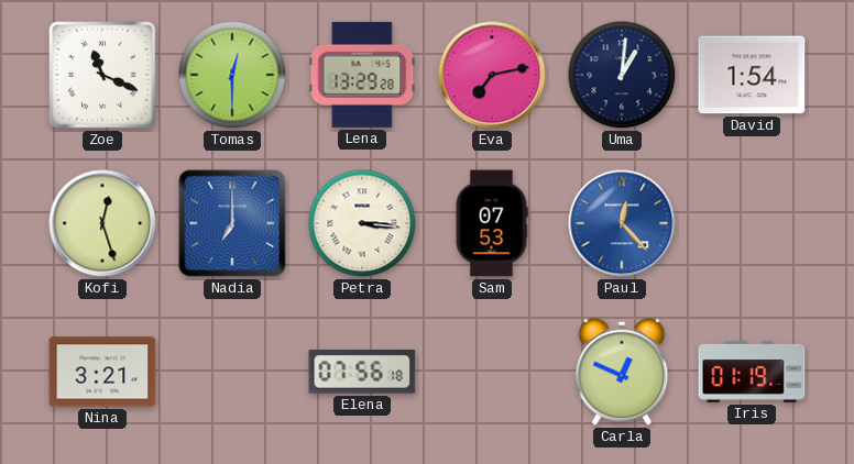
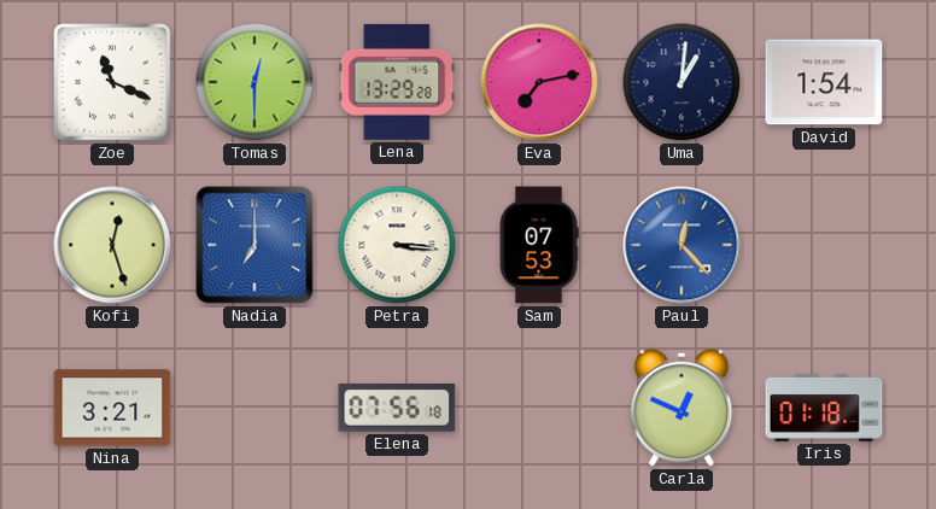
Iris: 01:19 -> 01:18 (824, 408)
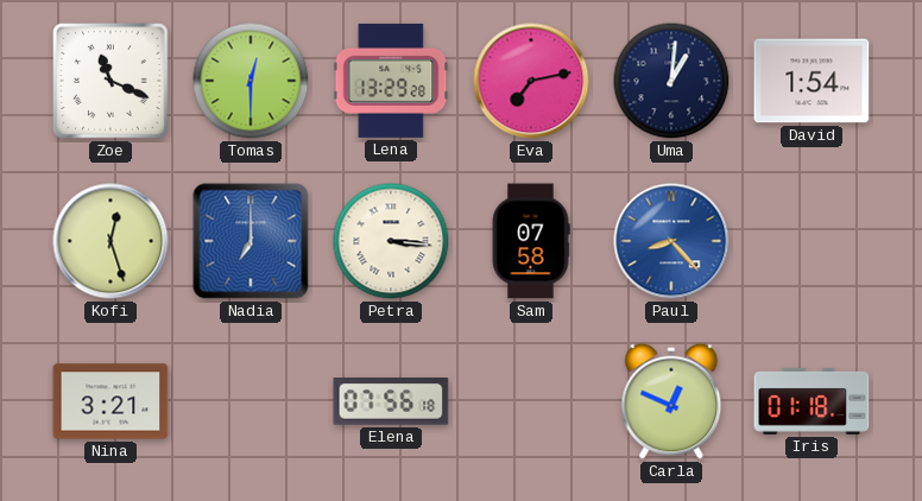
Sam: 07:53 -> 07:58 (531, 241)
Paul: 12:23 -> 8:23 (671, 241)
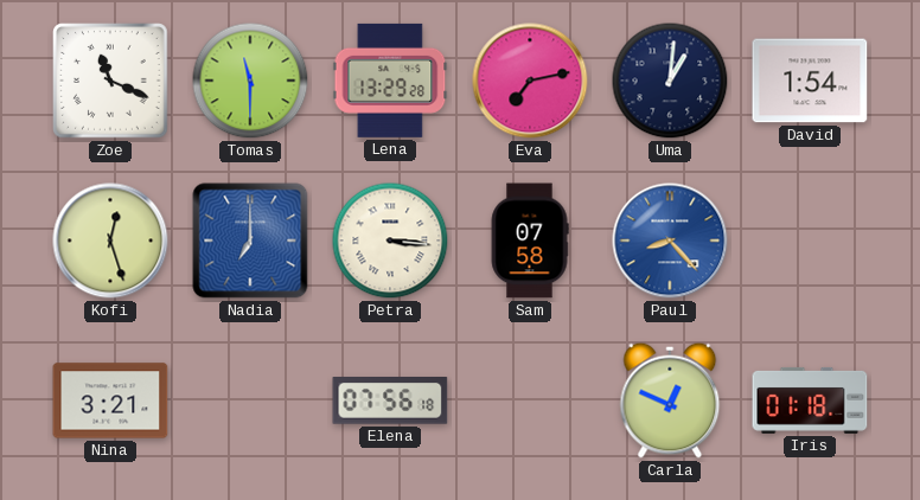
Tomas: 12:30 -> 11:30 (250, 81)
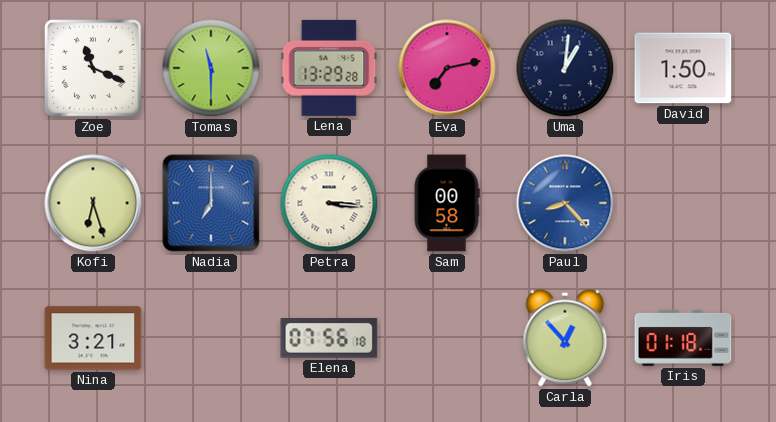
David: 1:54 -> 1:50 (683, 68)
Kofi: 12:27 -> 6:27 (93, 203)
Sam: 07:58 -> 00:58 (447, 203)
Carla: 12:49 -> 12:53 (565, 338)
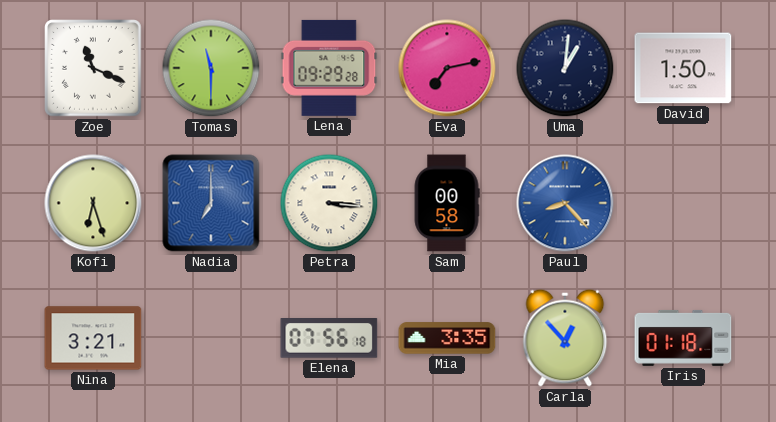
Lena: 13:29 -> 09:29 (329, 68)
Mia: none -> 3:35 (447, 338)
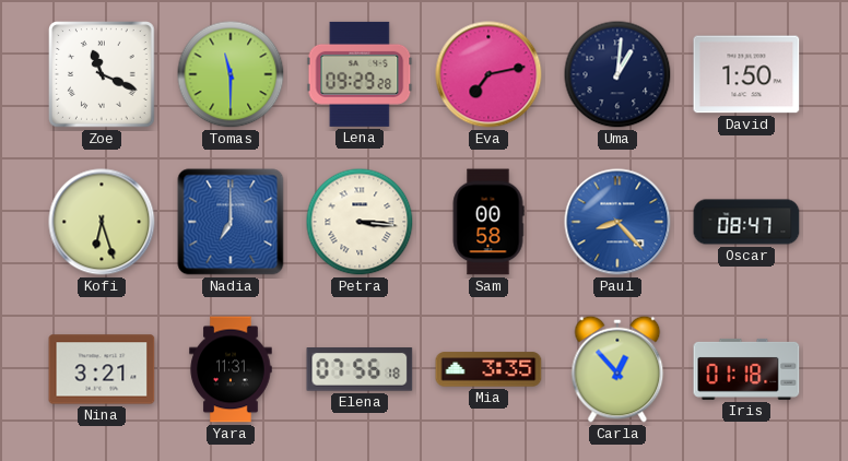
Oscar: none -> 08:47 (746, 222)
Yara: none -> 11:31 (231, 369)
